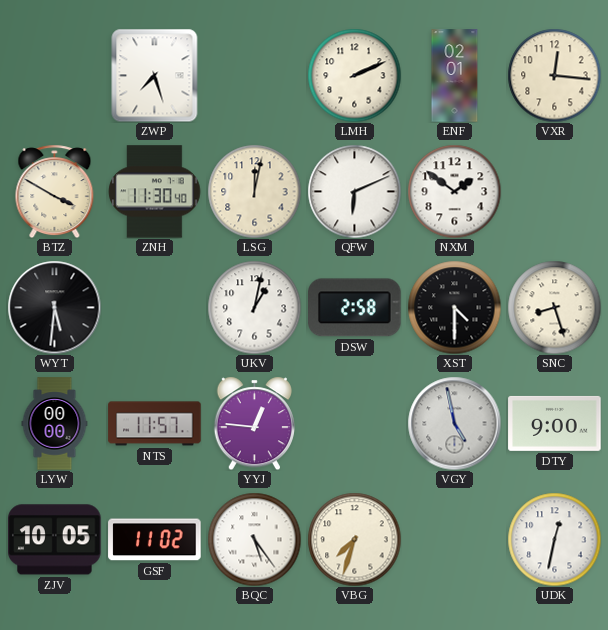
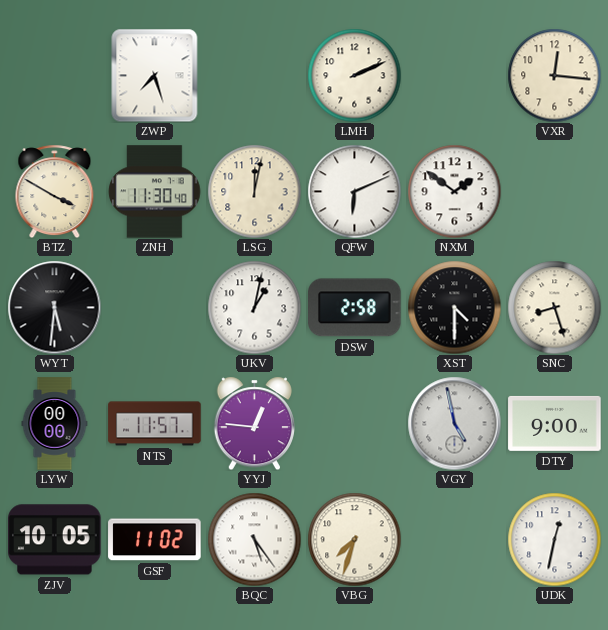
ENF: 02:01 -> none (455, 76)
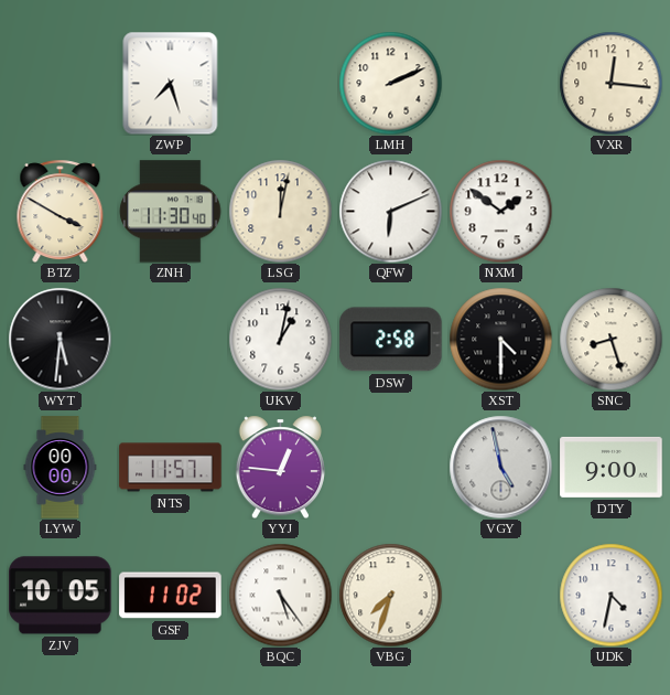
UDK: 12:32 -> 4:32 (610, 595)
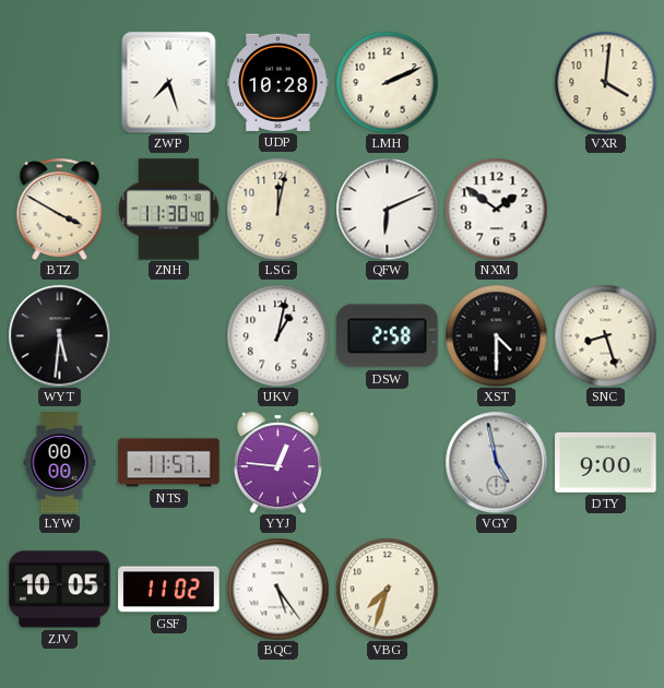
UDP: none -> 10:28 (278, 82)
VXR: 12:16 -> 4:01 (605, 82)
UDK: 4:32 -> none (610, 595)
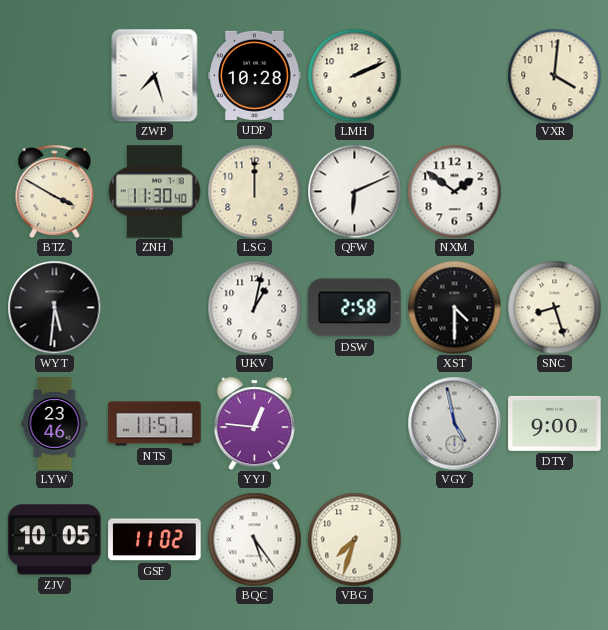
LSG: 12:02 -> 12:00 (254, 191)
LYW: 00:00 -> 23:46 (55, 424)
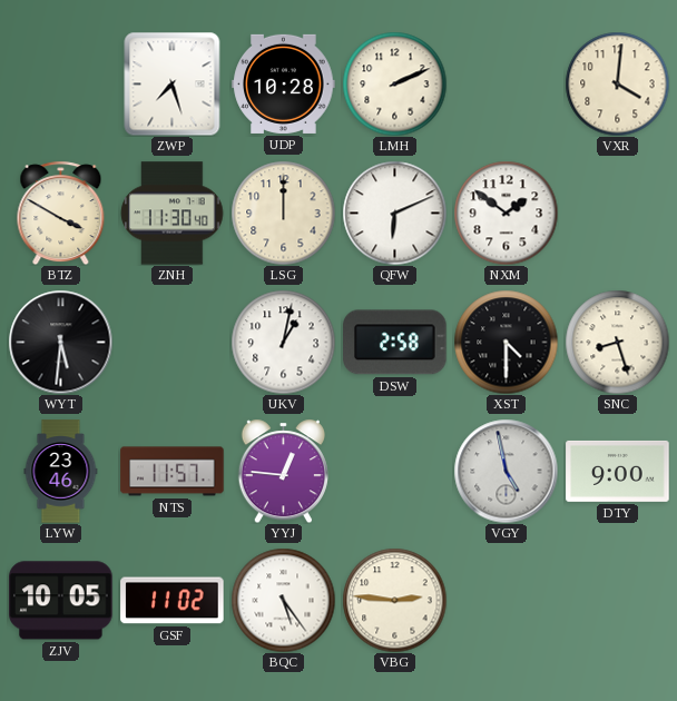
VBG: 7:33 -> 2:46 (394, 600)
